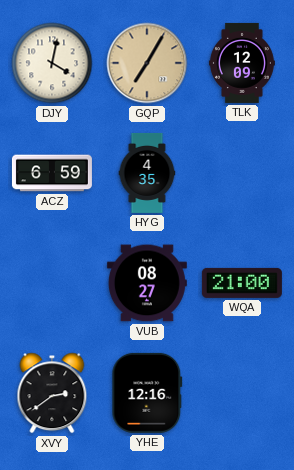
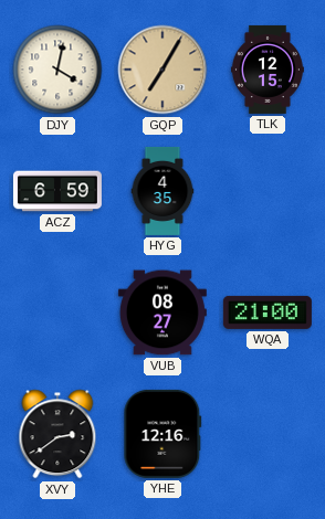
TLK: 12:09 -> 12:15 (268, 70)
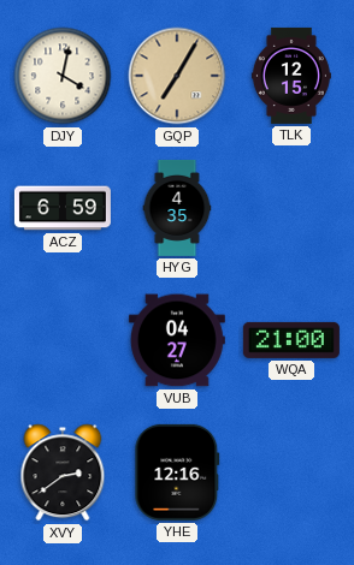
VUB: 08:27 -> 04:27 (177, 340)
